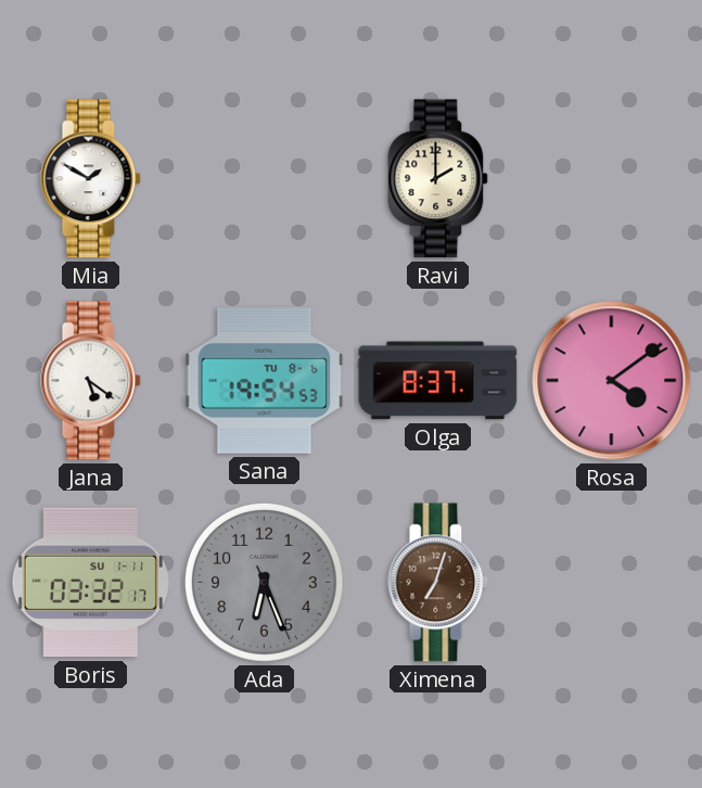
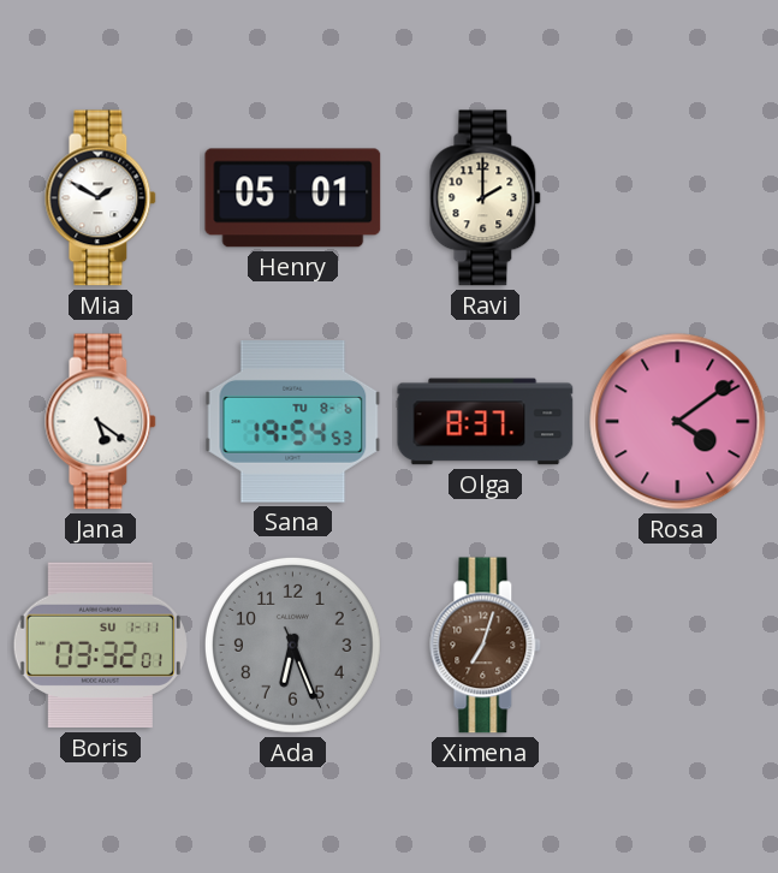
Henry: none -> 05:01 (293, 198)
Boris: 03:32:17 -> 03:32:01 (100, 646)
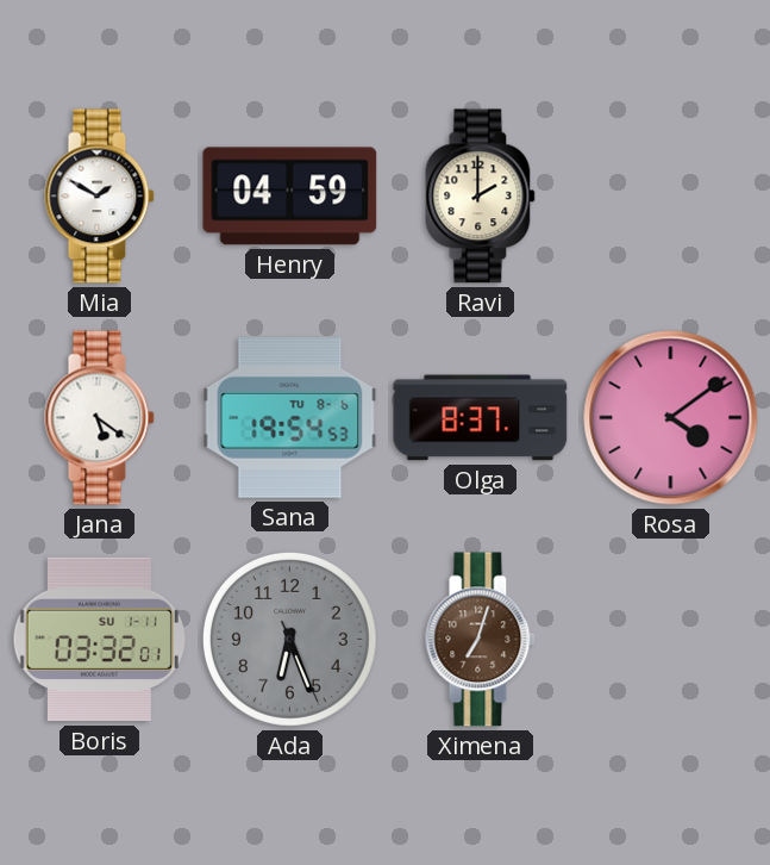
Henry: 05:01 -> 04:59 (290, 197)
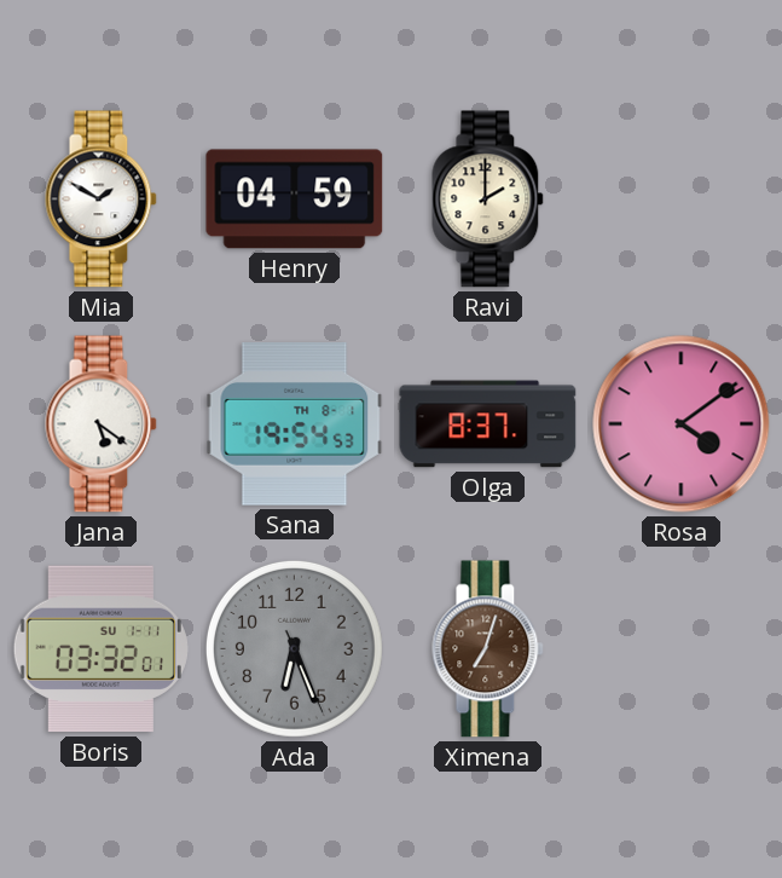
Sana date: TU 8-6 -> TH 8-1 (295, 424)
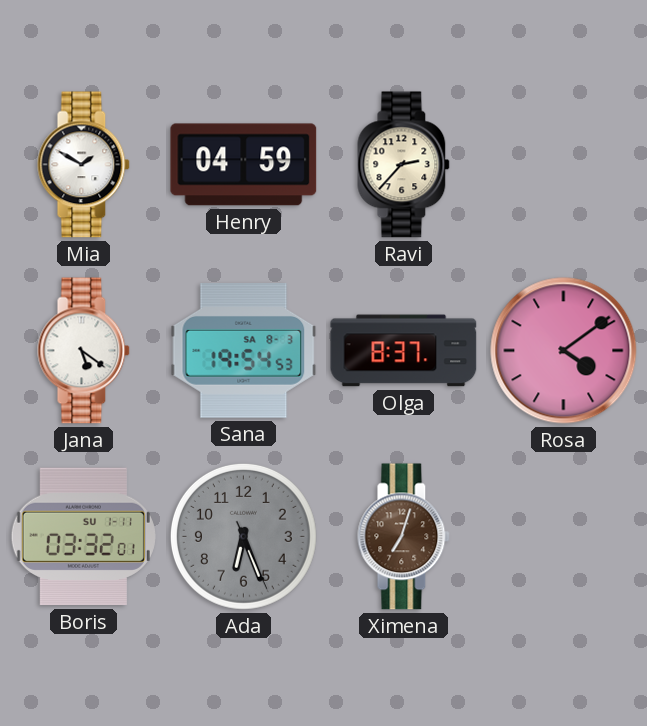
Ravi: 2:00 -> 2:37 (404, 165)
Sana date: TH 8-1 -> SA 8-3 (244, 351)
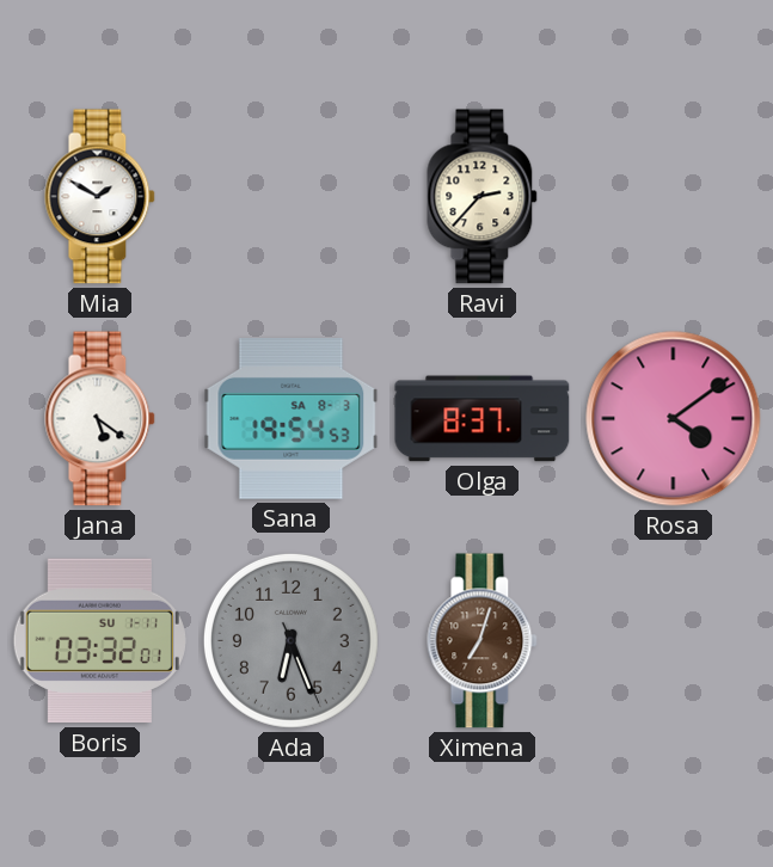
Henry: 04:59 -> none (244, 165)
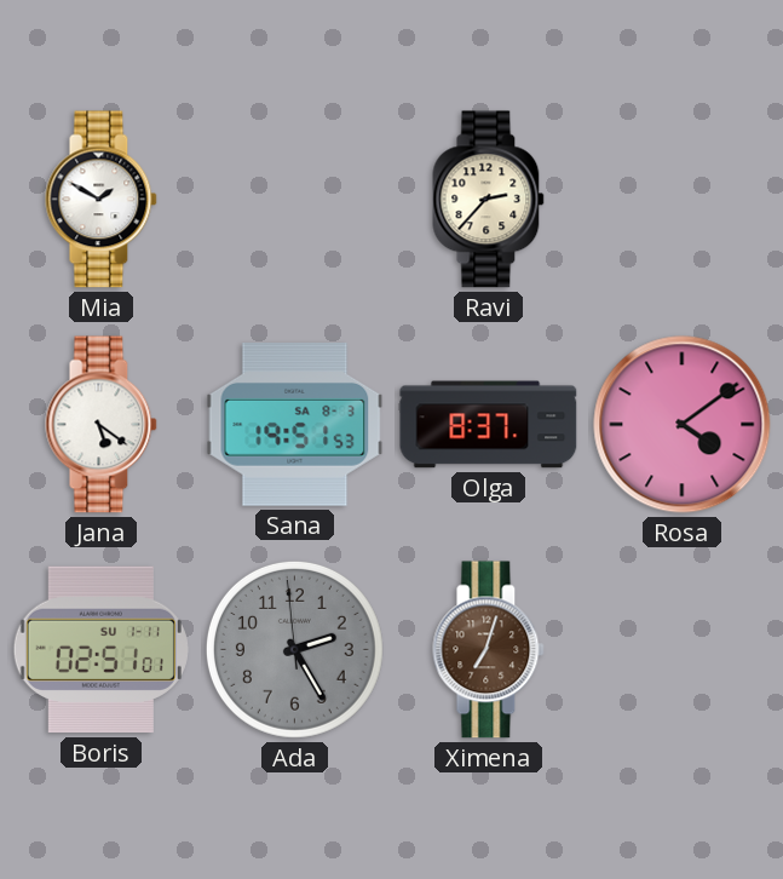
Sana: 19:54 -> 19:51 (295, 425)
Boris: 03:32 -> 02:51 (100, 650)
Ada: 6:26 -> 2:24 (294, 649)
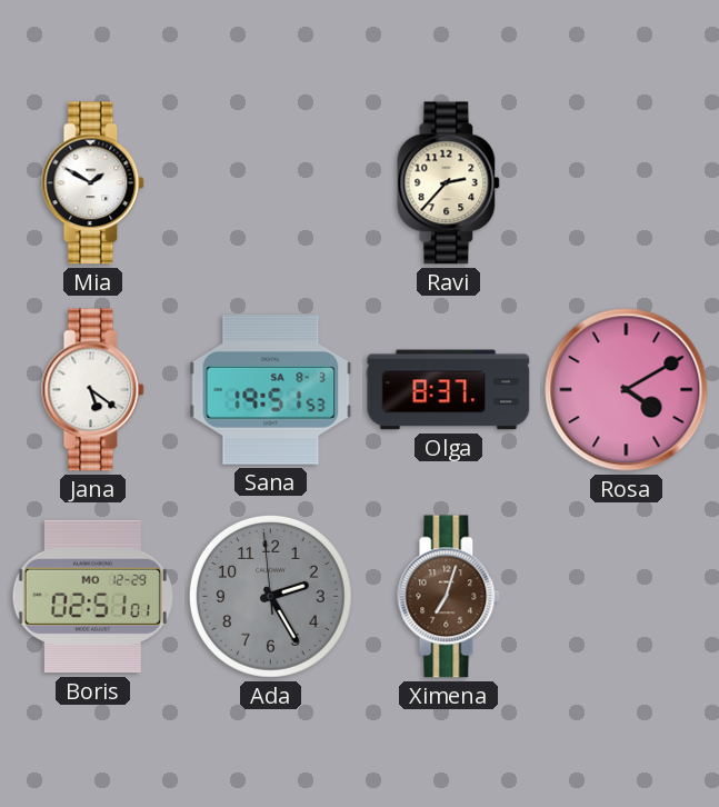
Rosa: 4:09 -> 4:10 (627, 390)
Boris date: SU 1-11 -> MO 12-29 (92, 597)
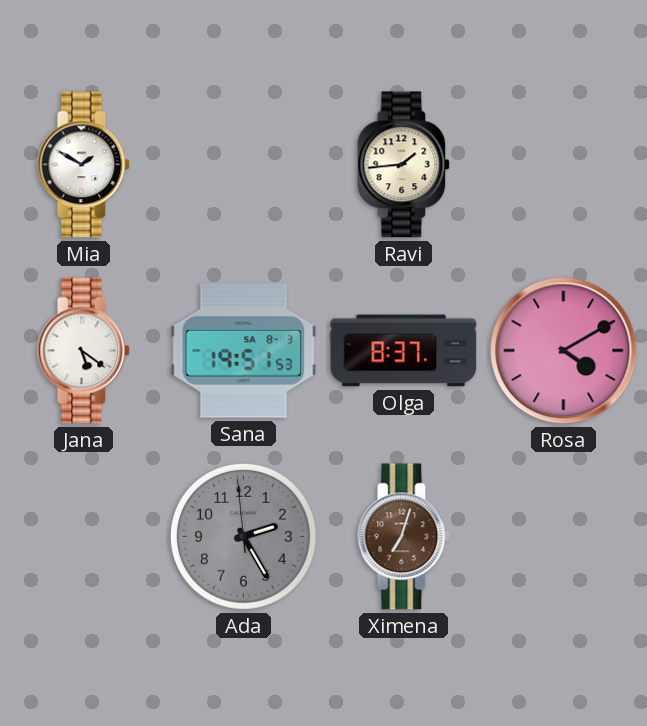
Ravi: 2:37 -> 1:44 (404, 165)
Boris: 02:51 -> none (92, 597)
